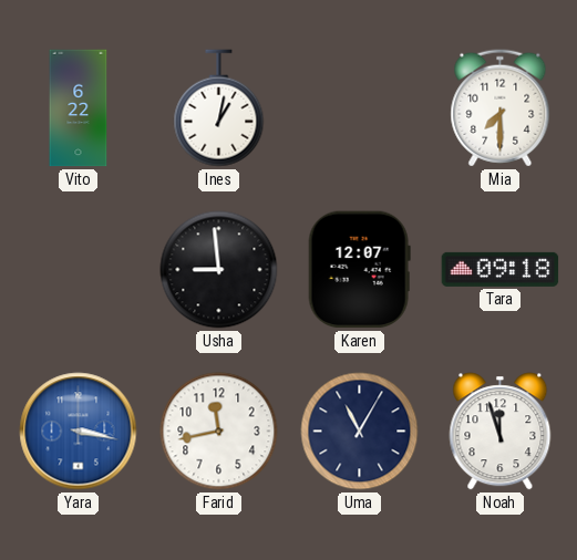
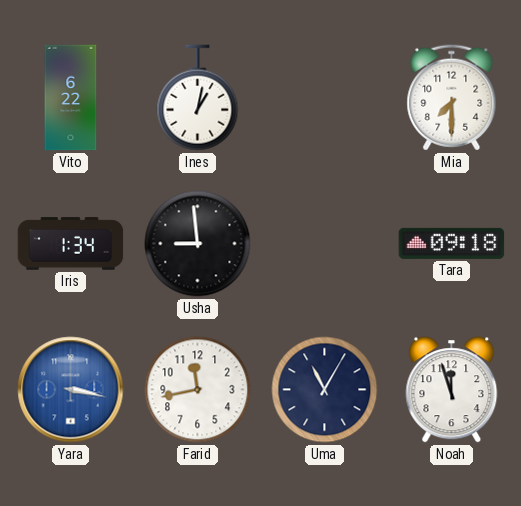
Iris: none -> 1:34 (71, 244)
Karen: 12:07 -> none (359, 270)
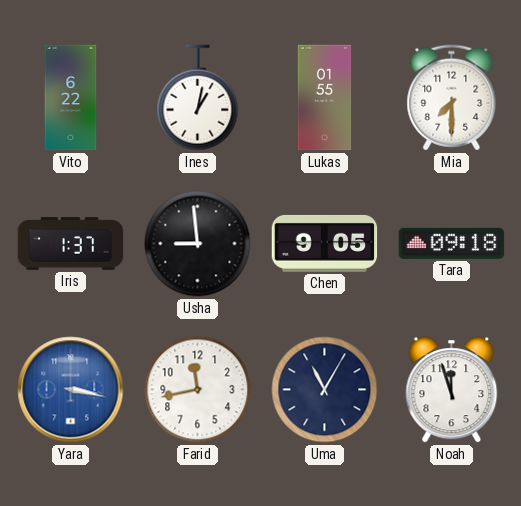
Lukas: none -> 01:55 (325, 98)
Iris: 1:34 -> 1:37 (71, 244)
Chen: none -> 9:05 (325, 243)
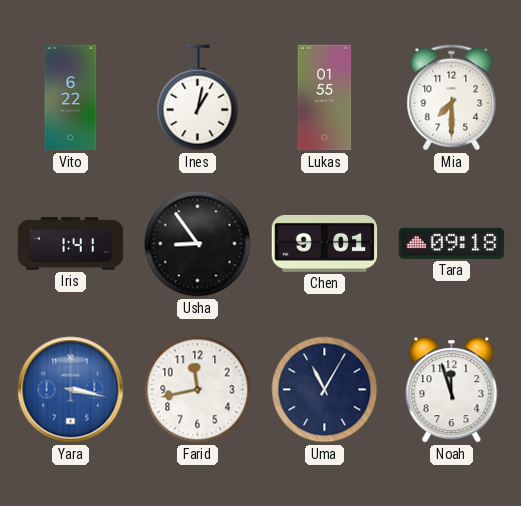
Iris: 1:37 -> 1:41 (71, 244)
Usha: 8:59 -> 8:54 (198, 244)
Chen: 9:05 -> 9:01 (325, 243)
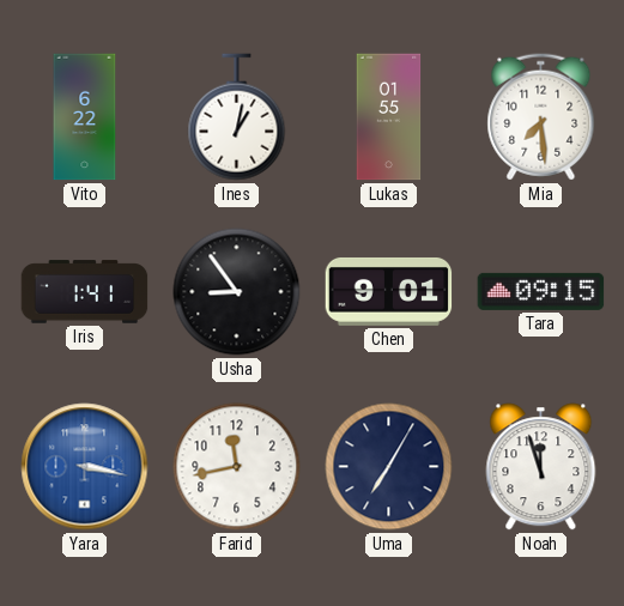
Mia: 7:30 -> 7:29 (541, 117)
Tara: 09:18 -> 09:15 (541, 291)
Uma: 11:05 -> 7:05 (389, 467)
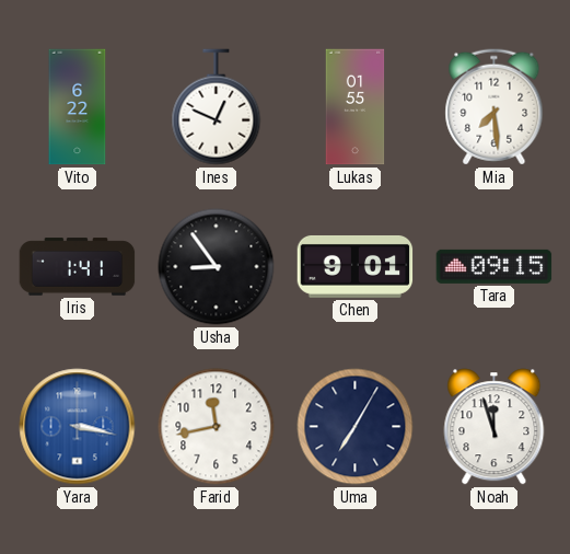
Ines: 1:02 -> 12:49 (217, 107)
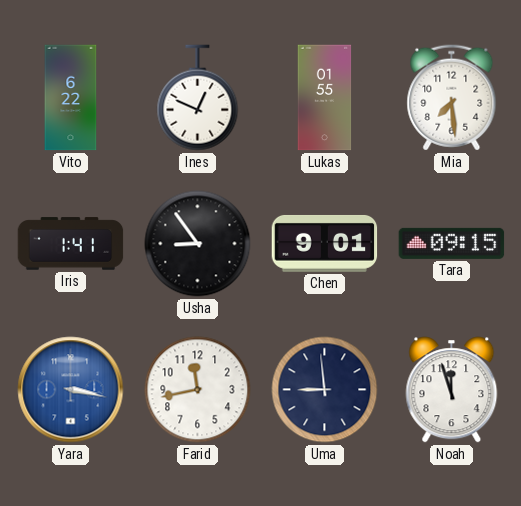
Uma: 7:05 -> 8:59 (325, 390)
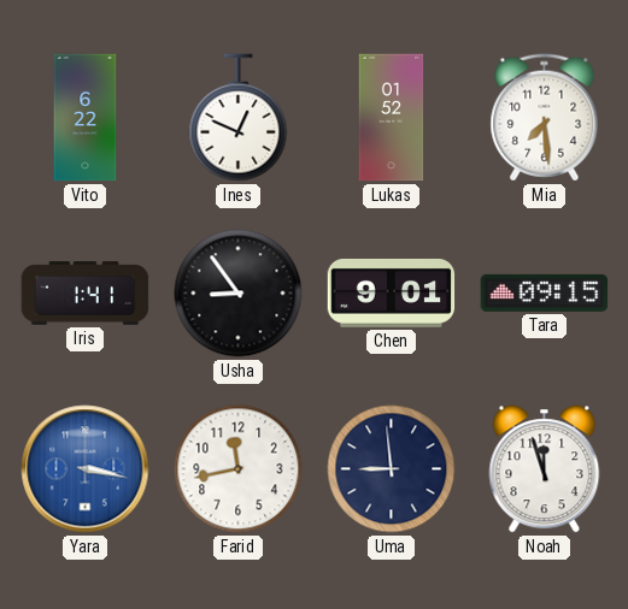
Lukas: 01:55 -> 01:52 (392, 118)
